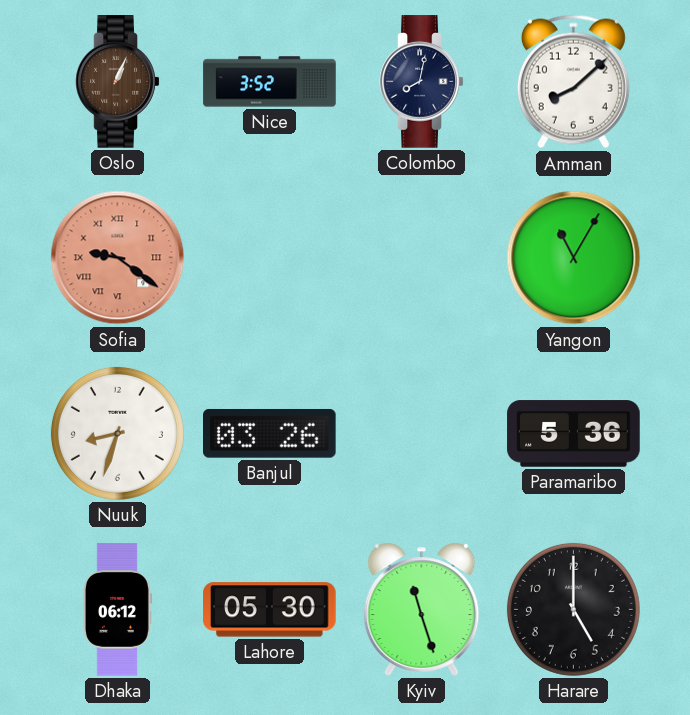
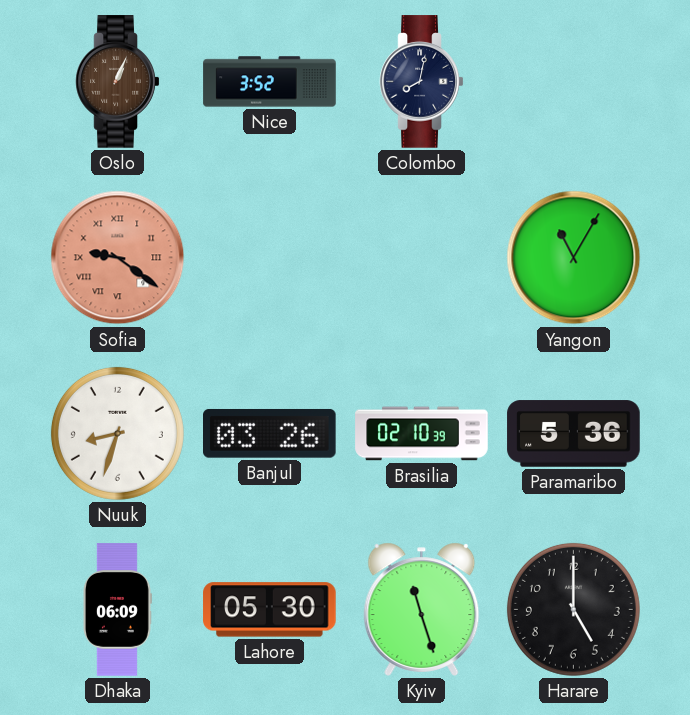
Amman: 8:08 -> none (573, 82)
Brasilia: none -> 02:10 (422, 434)
Dhaka: 06:12 -> 06:09 (117, 610)
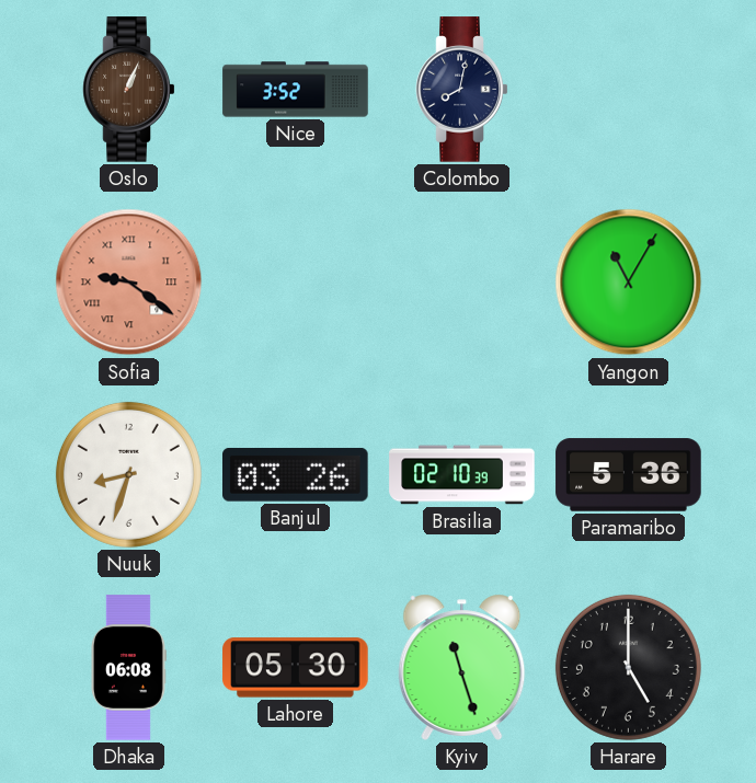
Dhaka: 06:09 -> 06:08 (128, 668)
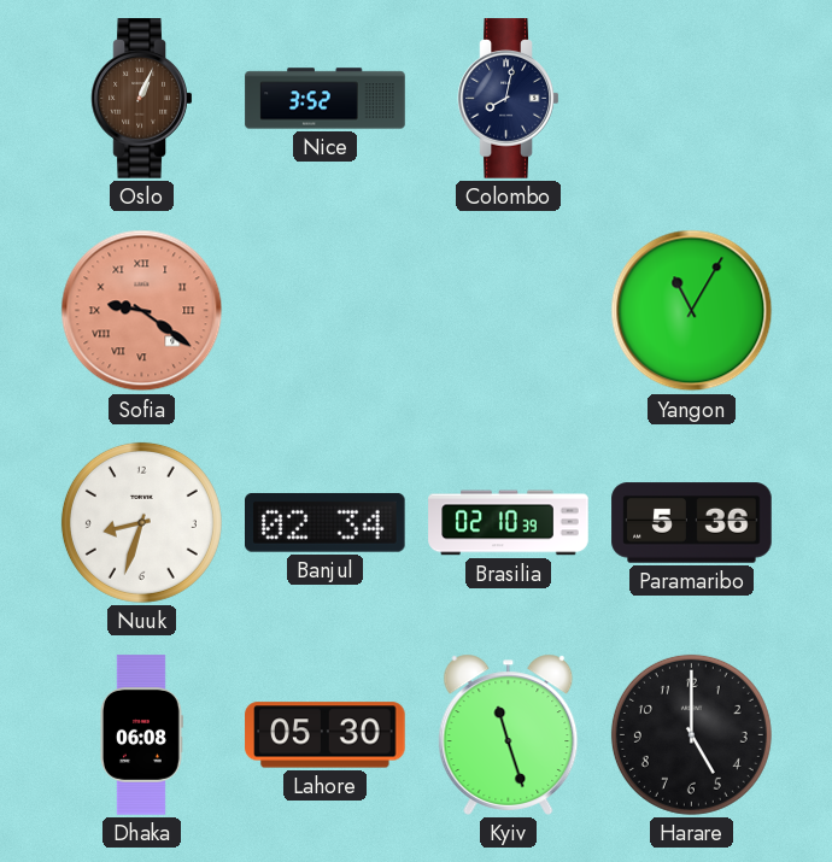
Banjul: 03:26 -> 02:34 (326, 523)
